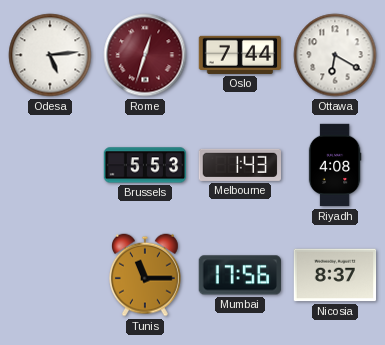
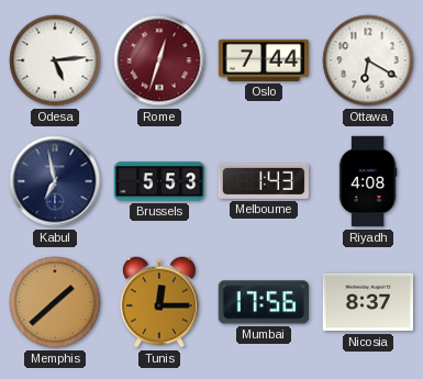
Kabul: none -> 6:58 (55, 181)
Memphis: none -> 1:38 (55, 302)
Tunis: 11:15 -> 12:15 (160, 302)
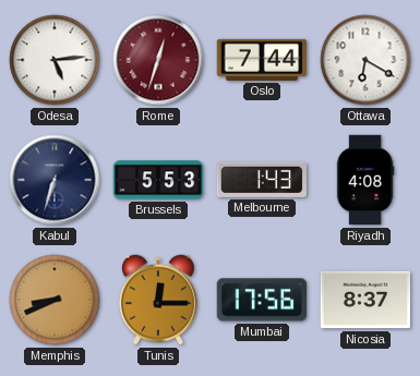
Kabul: 6:58 -> 6:33 (55, 180)
Memphis: 1:38 -> 8:41 (55, 300)
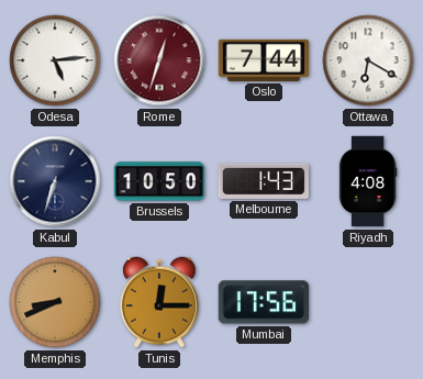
Brussels: 5:53 -> 10:50 (159, 181)
Nicosia: 8:37 -> none (365, 300)
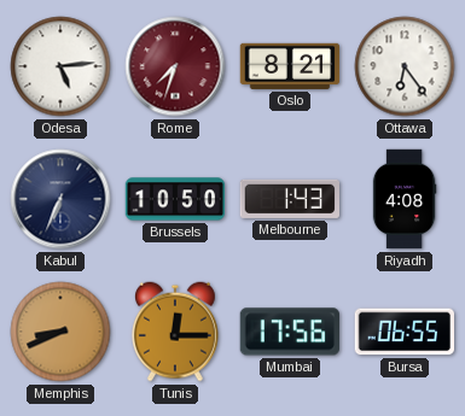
Rome: 12:33 -> 7:33 (175, 66)
Oslo: 7:44 -> 8:21 (290, 66)
Ottawa: 6:20 -> 6:24 (405, 66)
Kabul: 6:33 -> 6:34 (60, 199)
Bursa: none -> 06:55 (403, 332)
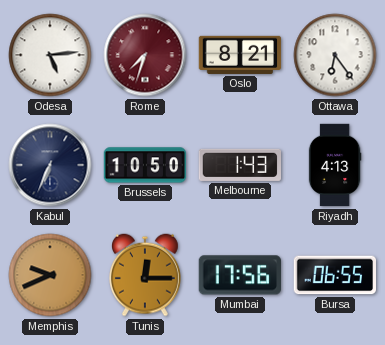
Riyadh: 4:08 -> 4:13 (335, 165)
Memphis: 8:41 -> 9:41 (50, 275)
